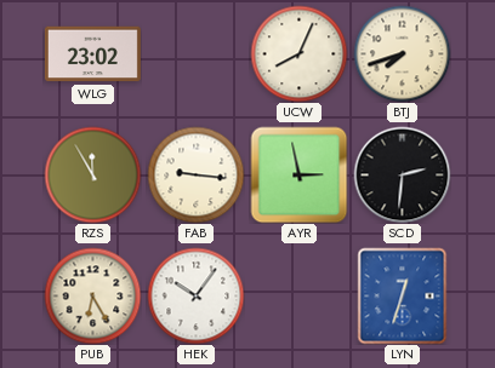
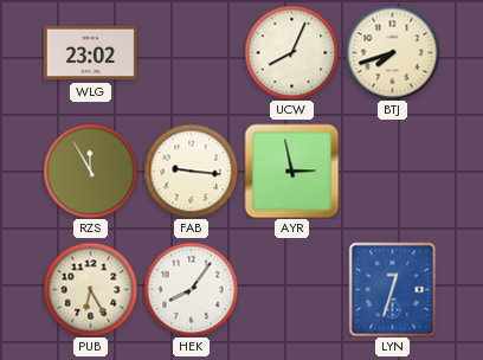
SCD: 2:31 -> none (402, 174)
HEK: 10:06 -> 8:06 (191, 289)
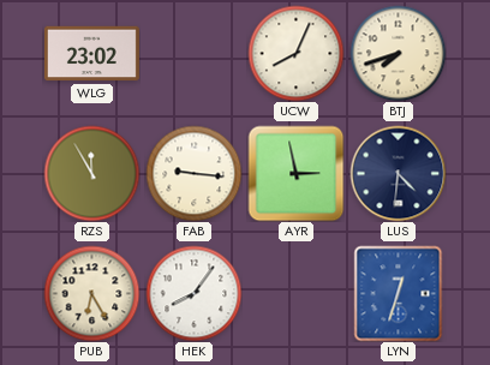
LUS: none -> 4:31 (398, 173)
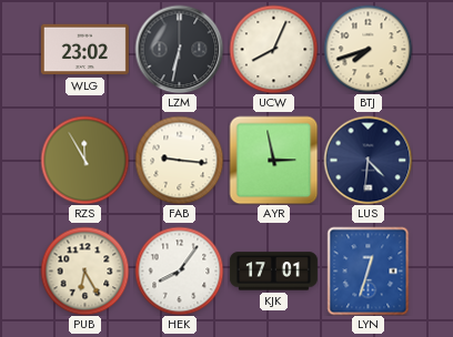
LZM: none -> 6:32 (179, 49)
KJK: none -> 17:01 (273, 272)
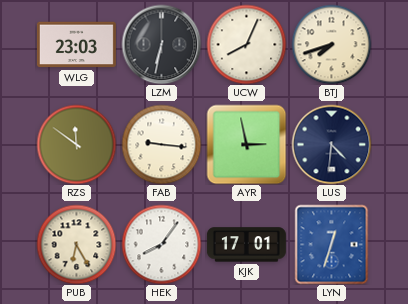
WLG: 23:02 -> 23:03 (76, 45)
RZS: 11:55 -> 11:51 (76, 144)
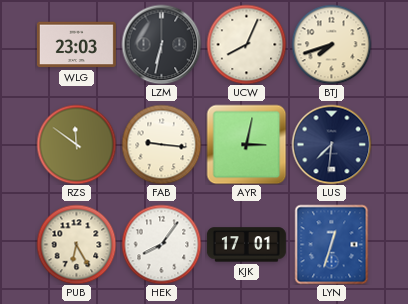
AYR: 2:58 -> 3:02 (246, 144)
LUS: 4:31 -> 7:31 (331, 144)
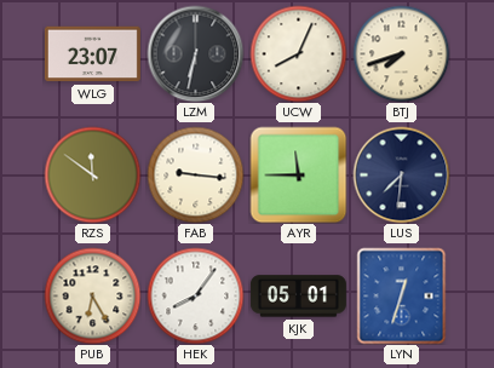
WLG: 23:03 -> 23:07 (92, 54)
AYR: 3:02 -> 11:45 (298, 174)
KJK: 17:01 -> 05:01 (298, 297)
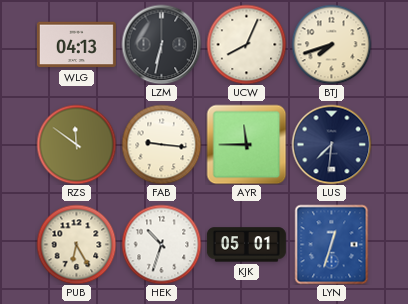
WLG: 23:07 -> 04:13 (76, 45)
HEK: 8:06 -> 10:33 (161, 244)
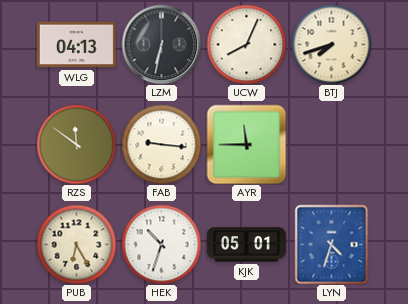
LUS: 7:31 -> none (331, 144)
LYN: 12:33 -> 4:33 (332, 244)
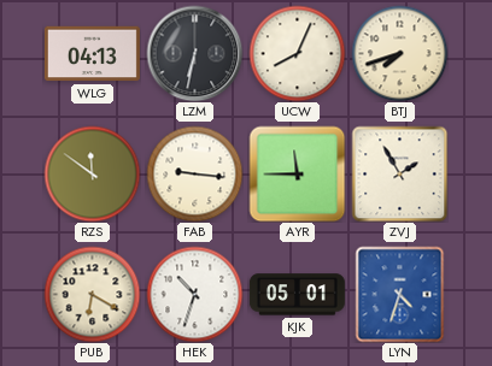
ZVJ: none -> 1:55 (399, 173)
PUB: 6:25 -> 6:20 (92, 294)
